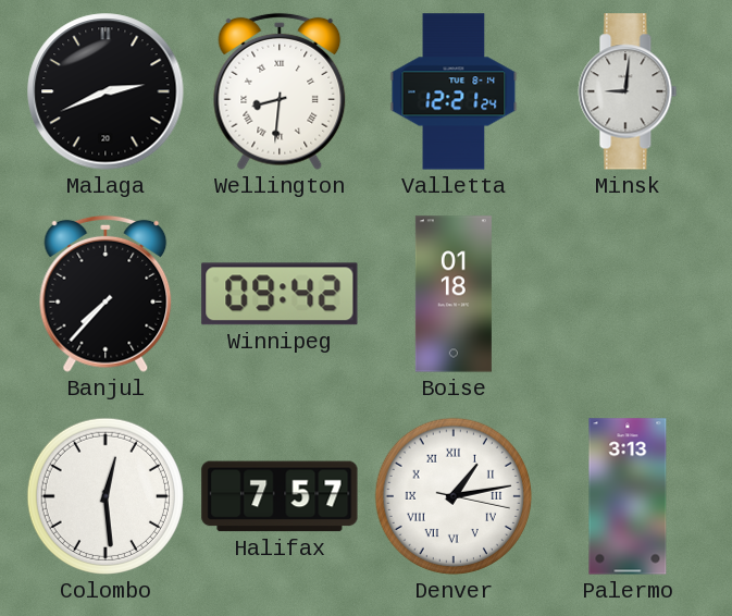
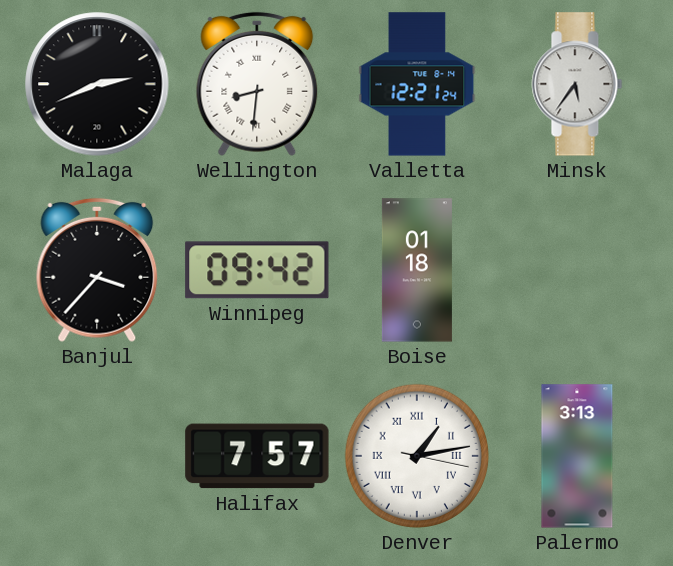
Minsk: 9:01 -> 5:36 (577, 84)
Banjul: 7:37 -> 3:37 (97, 270)
Colombo: 12:29 -> none (106, 496)
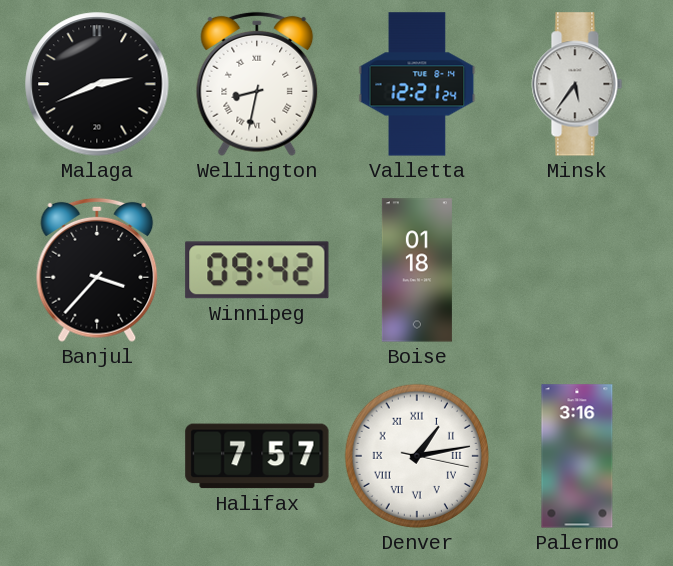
Wellington: 8:31 -> 8:32 (257, 84)
Palermo: 3:13 -> 3:16 (577, 456)
